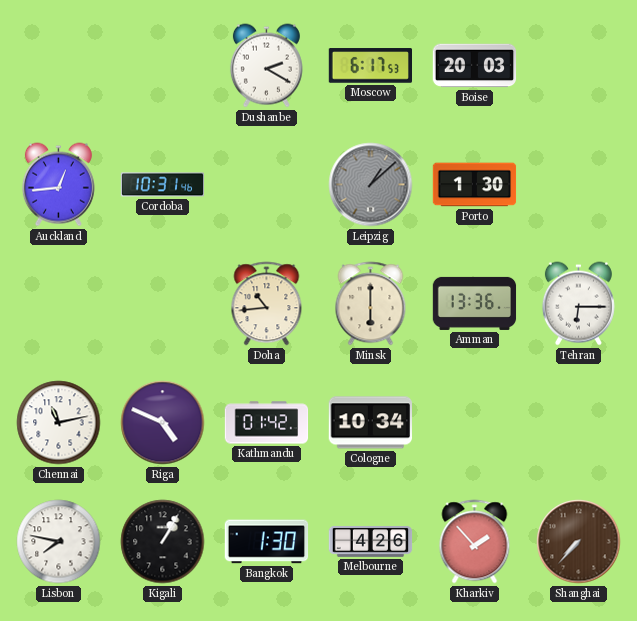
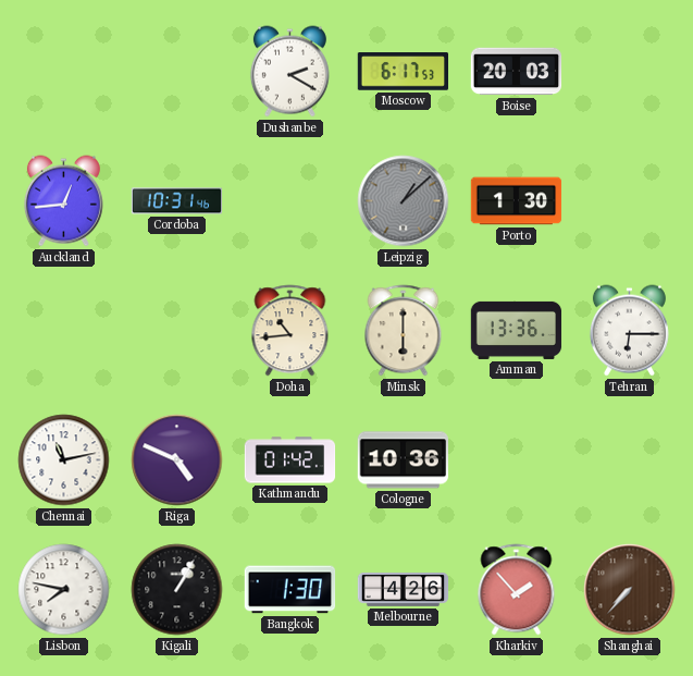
Cologne: 10:34 -> 10:36 (403, 460)
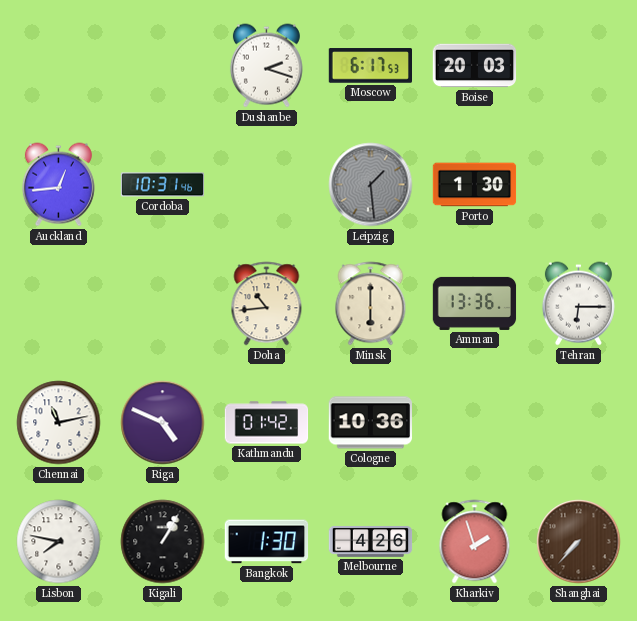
Dushanbe: 2:20 -> 2:18 (266, 66)
Leipzig: 1:08 -> 1:29 (371, 185)
Kharkiv: 1:53 -> 1:57 (475, 542)
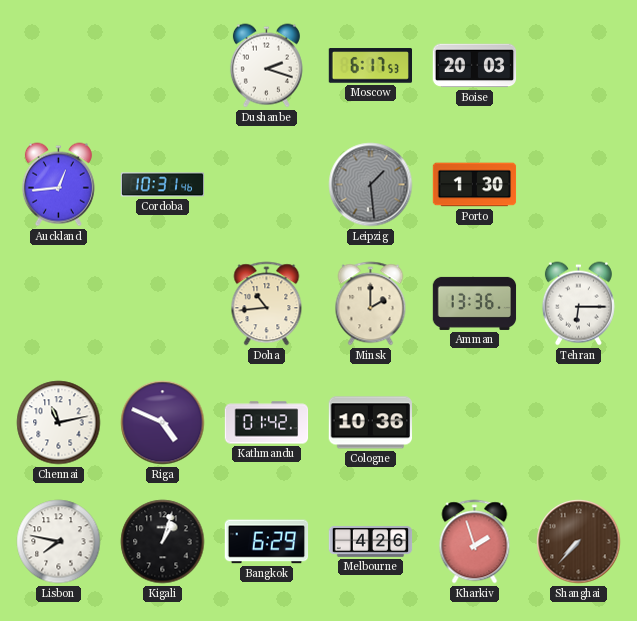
Minsk: 6:00 -> 2:00 (371, 304)
Kigali: 1:05 -> 1:03 (163, 542)
Bangkok: 1:30 -> 6:29 (267, 542)
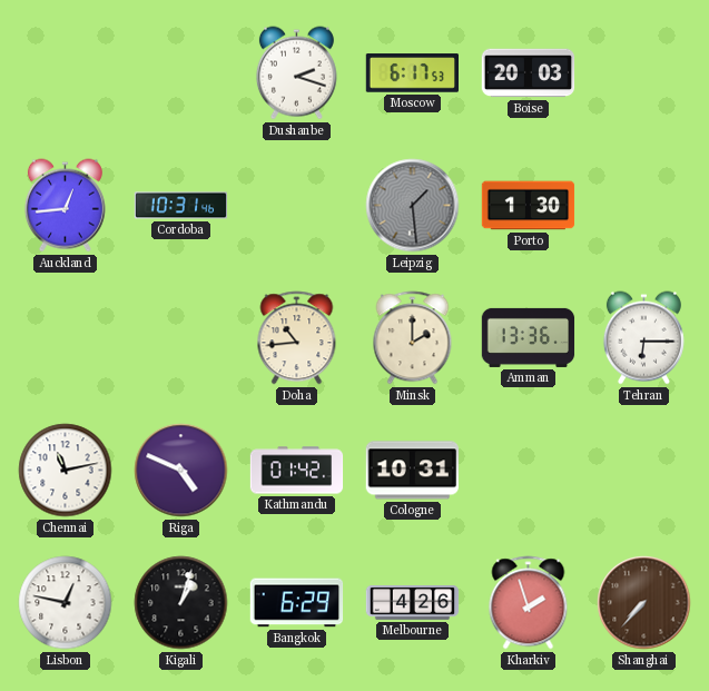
Cologne: 10:36 -> 10:31 (412, 471)
Lisbon: 7:47 -> 12:47 (66, 603)
